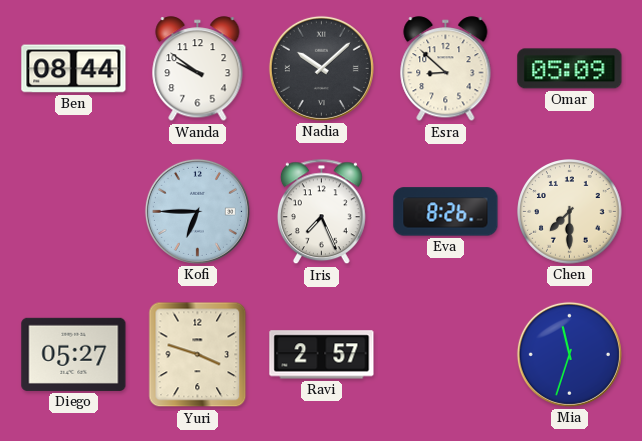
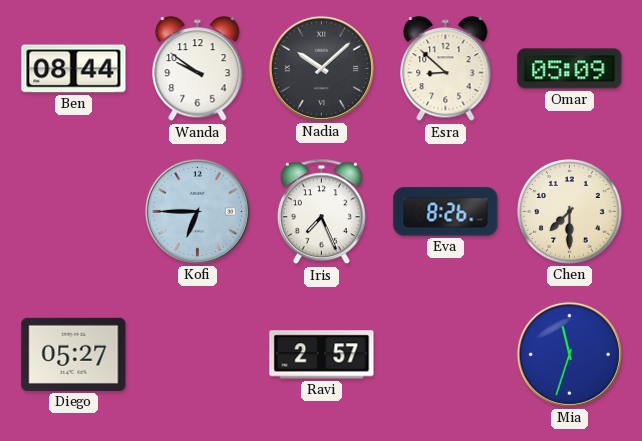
Yuri: 3:48 -> none (198, 355)
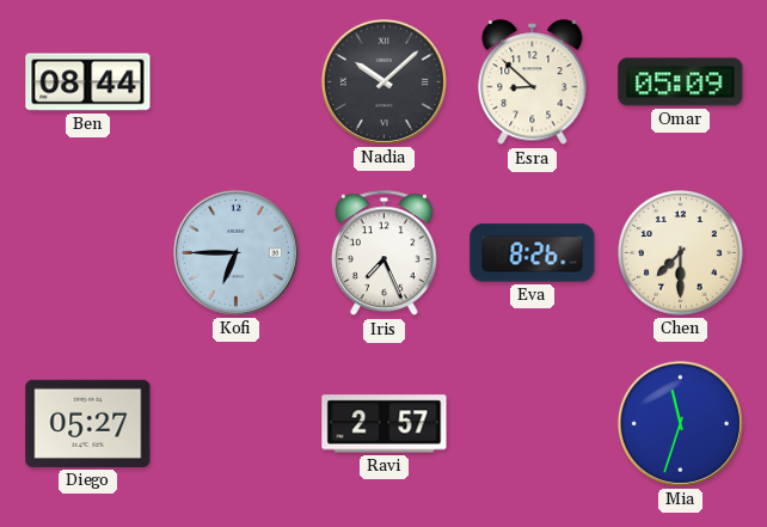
Wanda: 9:51 -> none (198, 69)
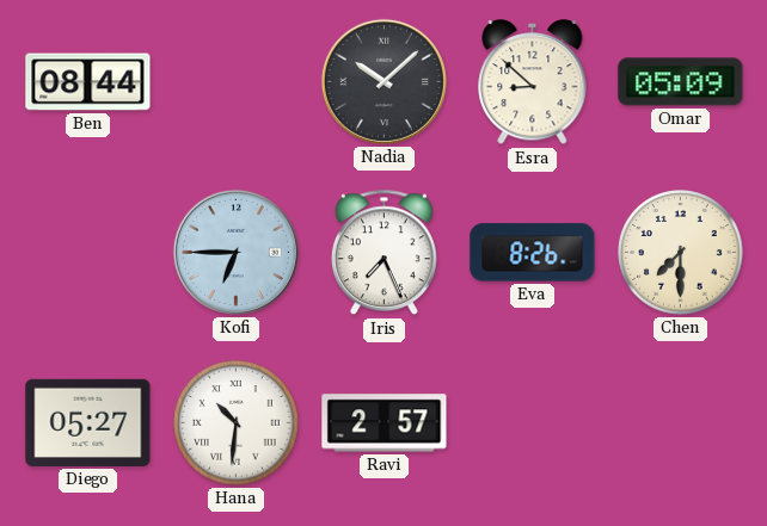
Hana: none -> 10:31 (237, 423)
Mia: 11:33 -> none (680, 423)
